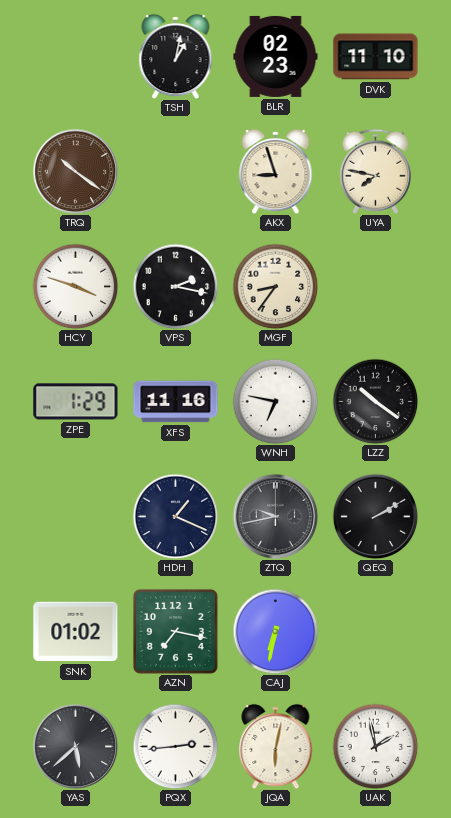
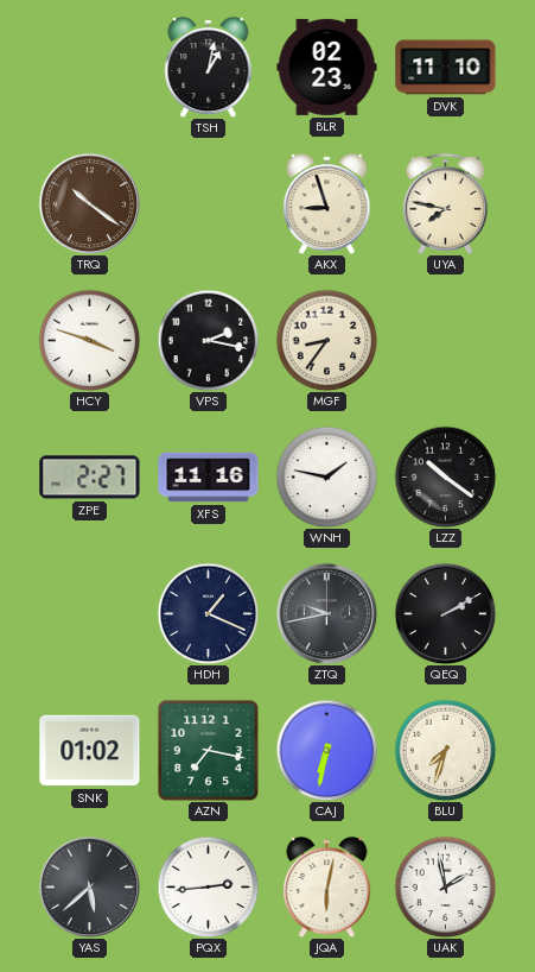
ZPE: 1:29 -> 2:27 (90, 478)
WNH: 6:47 -> 1:47 (326, 476)
BLU: none -> 7:33 (445, 750)
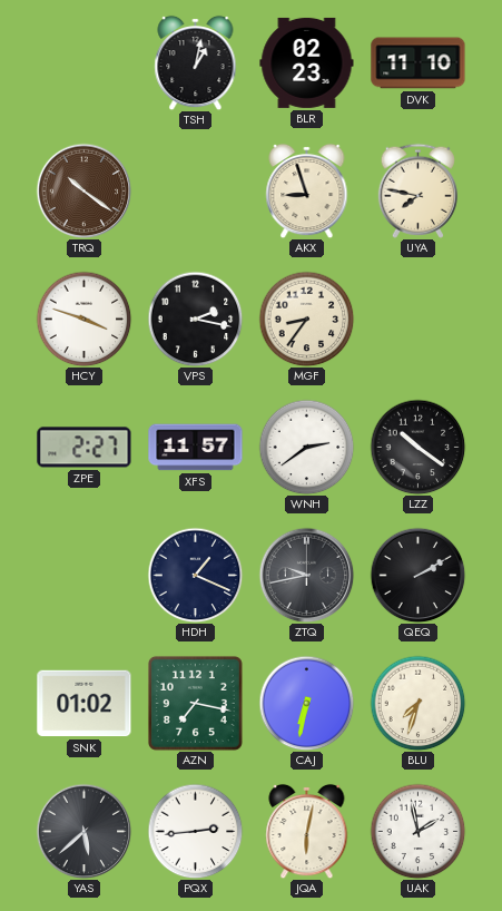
XFS: 11:16 -> 11:57 (196, 448)
WNH: 1:47 -> 2:39 (306, 447)
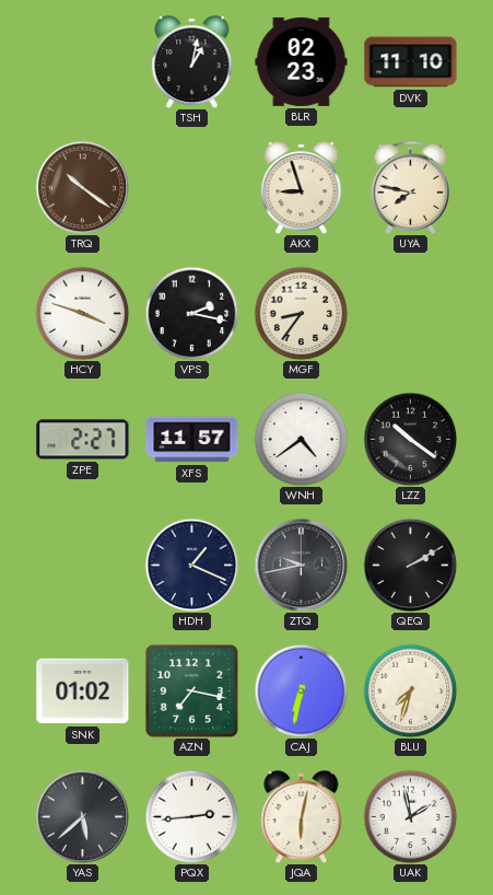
WNH: 2:39 -> 4:39 (301, 439)
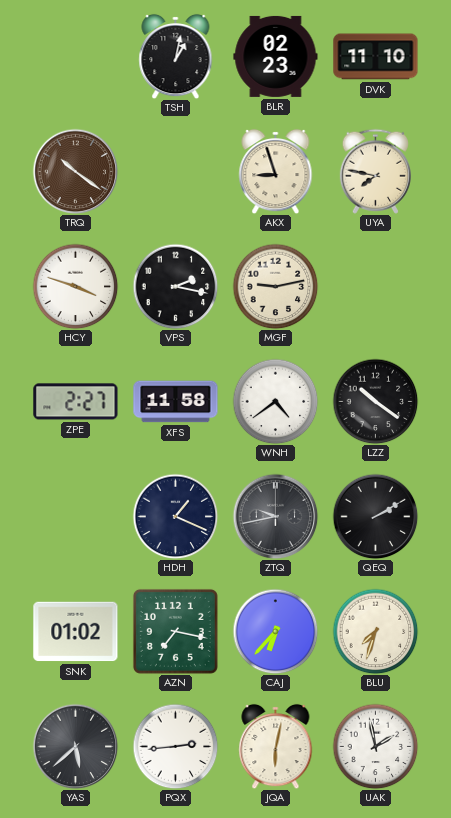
MGF: 8:36 -> 9:13 (275, 286)
XFS: 11:57 -> 11:58 (176, 402)
CAJ: 6:32 -> 6:37 (275, 631)
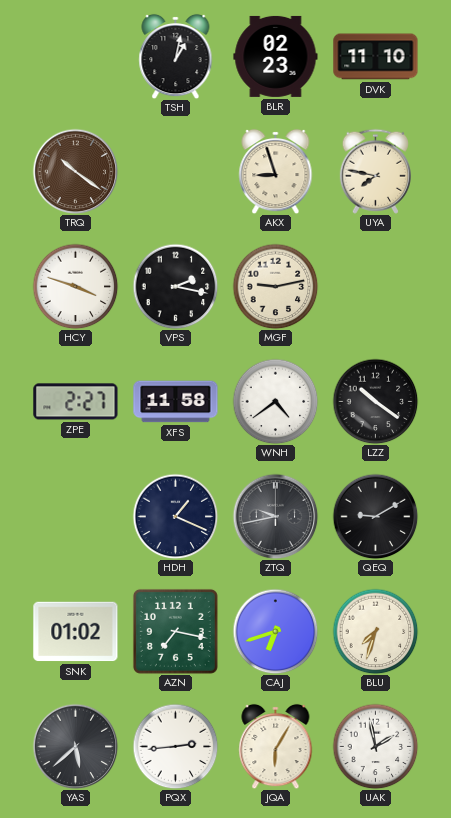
QEQ: 2:10 -> 9:10 (375, 516)
CAJ: 6:37 -> 6:42 (275, 631)
JQA: 6:02 -> 6:05 (276, 746)
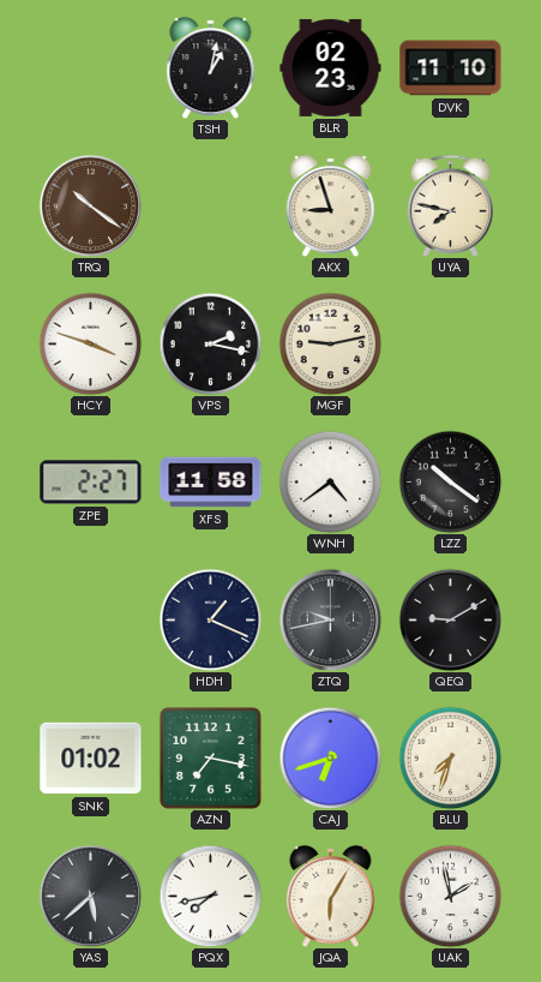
PQX: 2:44 -> 7:43 (210, 896)
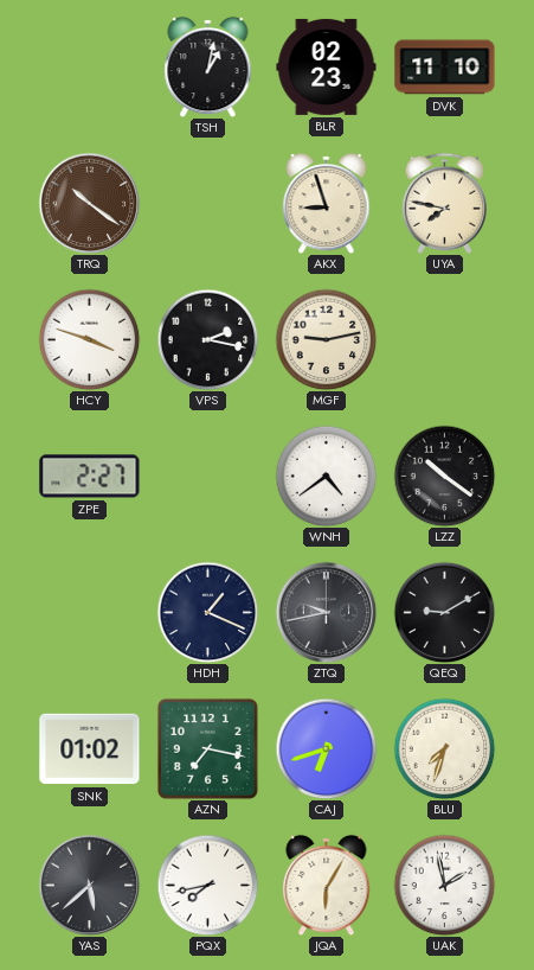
XFS: 11:58 -> none (211, 483)
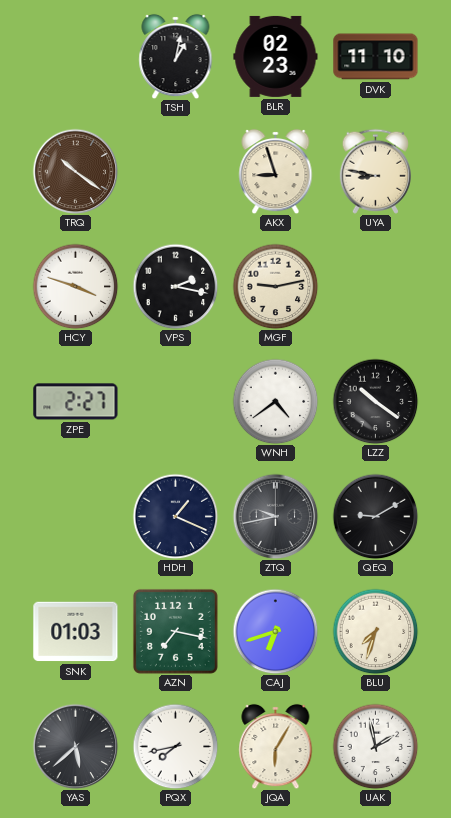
UYA: 7:47 -> 8:47 (375, 171)
SNK: 01:02 -> 01:03 (76, 632)
